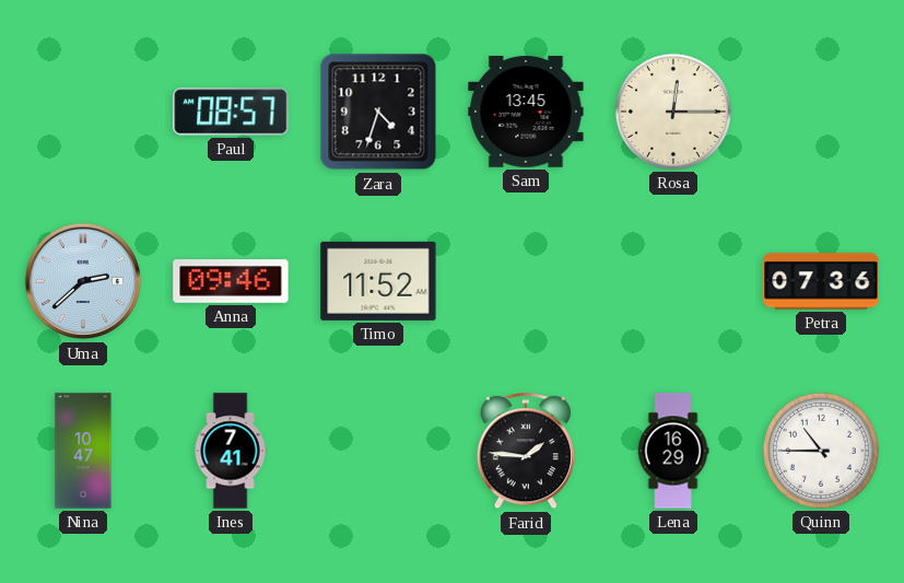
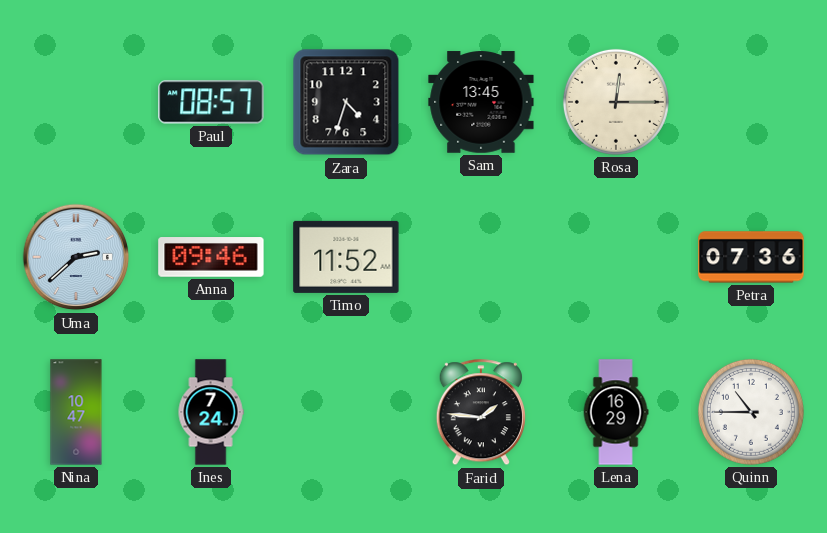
Ines: 7:41 -> 7:24 (211, 412)
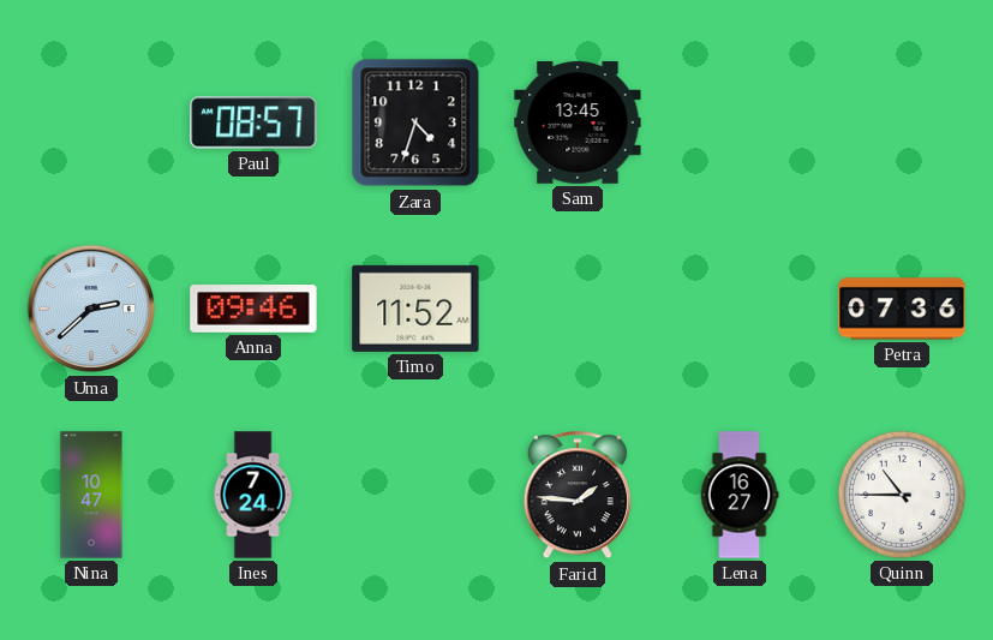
Rosa: 12:15 -> none (616, 102)
Lena: 16:29 -> 16:27 (740, 495)
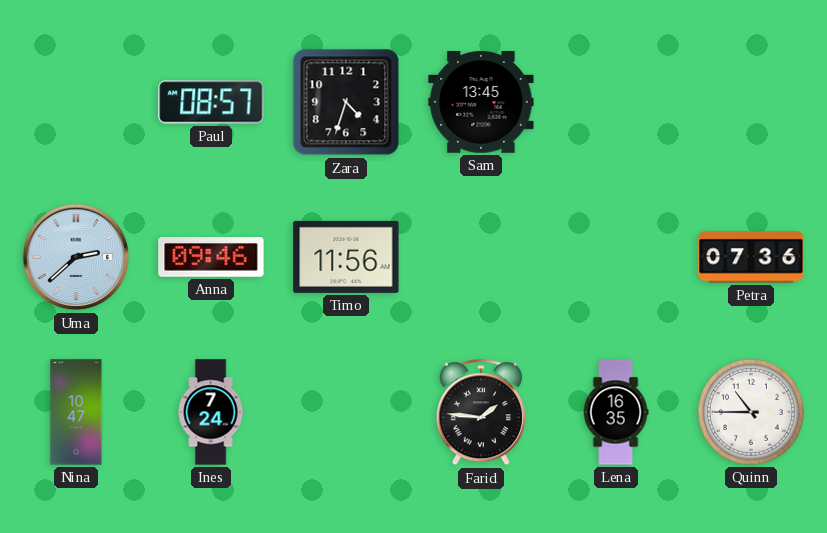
Timo: 11:52 -> 11:56 (346, 257)
Lena: 16:27 -> 16:35 (616, 412)
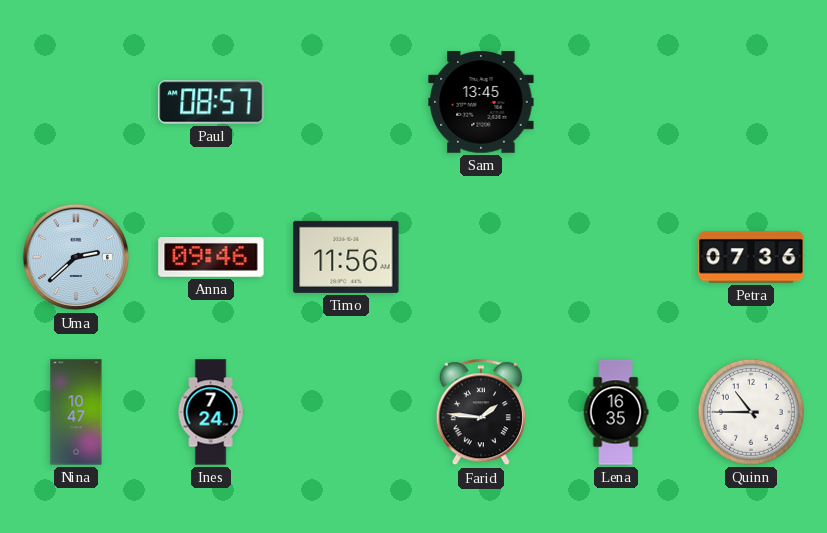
Zara: 4:33 -> none (346, 102)
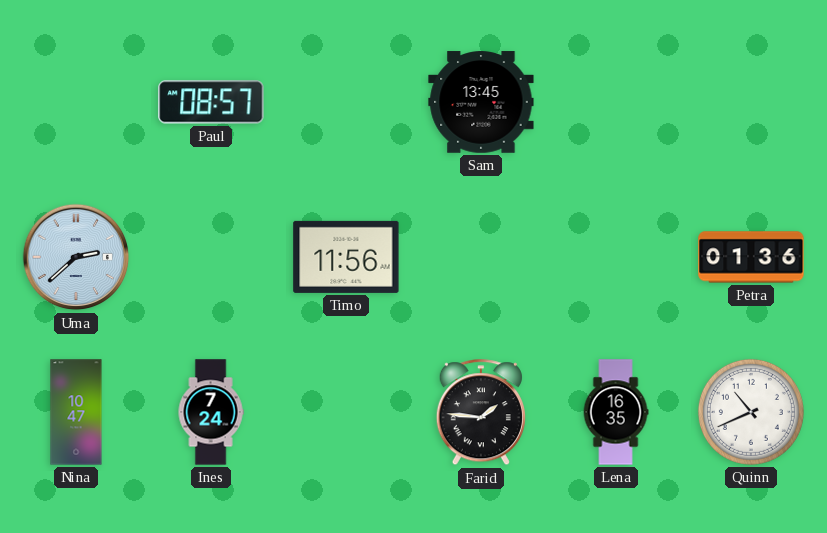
Anna: 09:46 -> none (211, 257)
Petra: 07:36 -> 01:36 (751, 257)
Quinn: 10:45 -> 10:41 (751, 412)
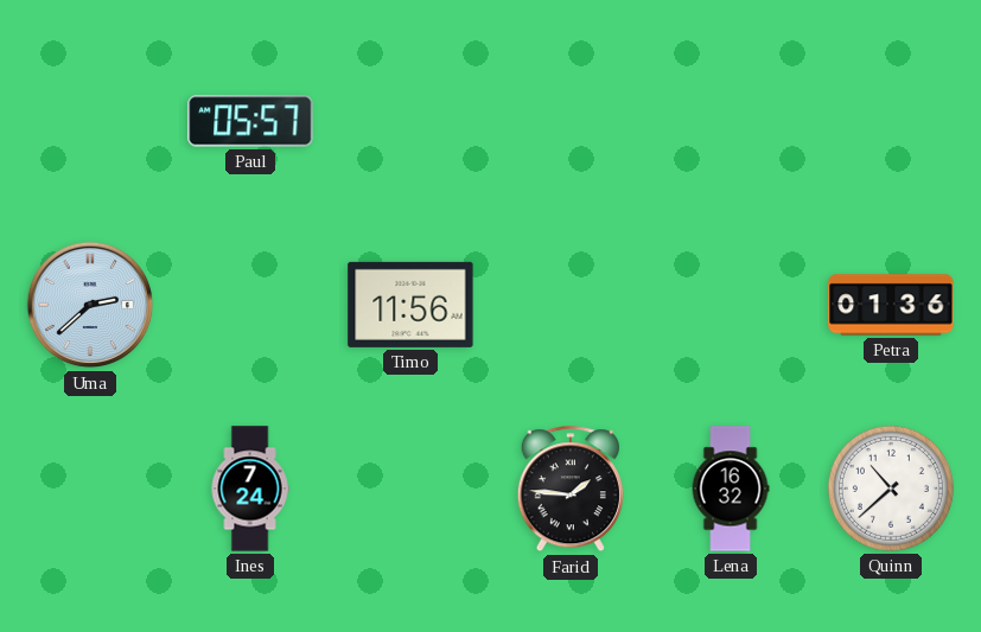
Paul: 08:57 -> 05:57 (250, 121)
Sam: 13:45 -> none (481, 102)
Nina: 10:47 -> none (76, 412)
Lena: 16:35 -> 16:32 (731, 489)
Quinn: 10:41 -> 10:38 (891, 489)
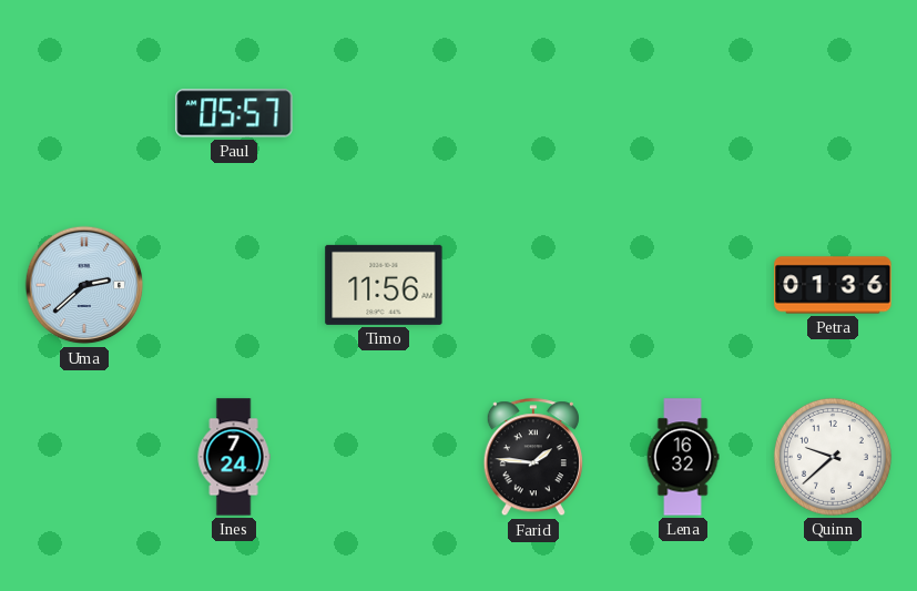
Quinn: 10:38 -> 9:38 (833, 457)
